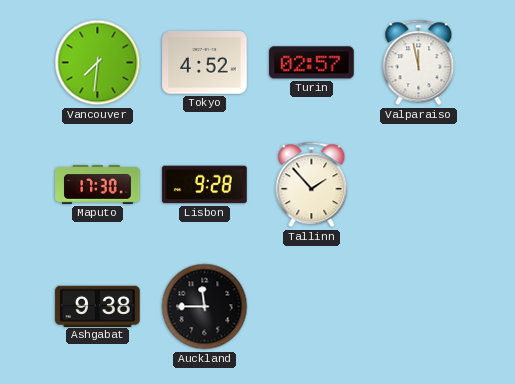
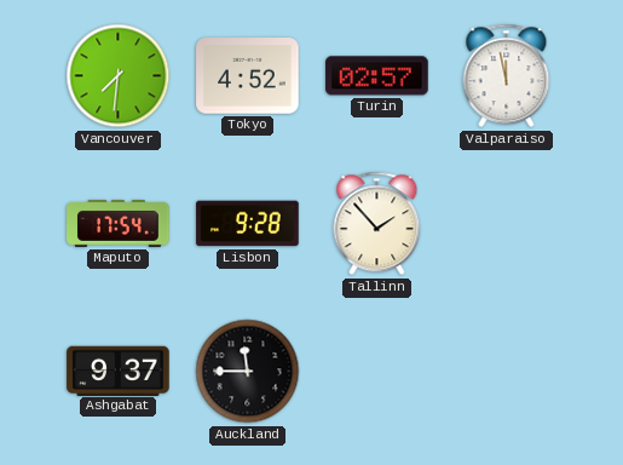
Maputo: 17:30 -> 17:54 (119, 224)
Ashgabat: 9:38 -> 9:37 (119, 371)
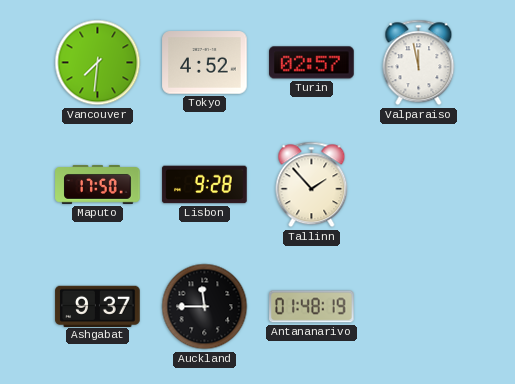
Maputo: 17:54 -> 17:50 (98, 185)
Antananarivo: none -> 01:48 (312, 307)
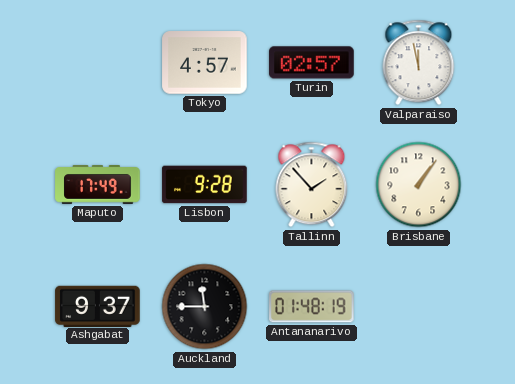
Vancouver: 7:31 -> none (98, 63)
Tokyo: 4:52 -> 4:57 (205, 63)
Maputo: 17:50 -> 17:49 (98, 185)
Brisbane: none -> 1:06 (419, 185)
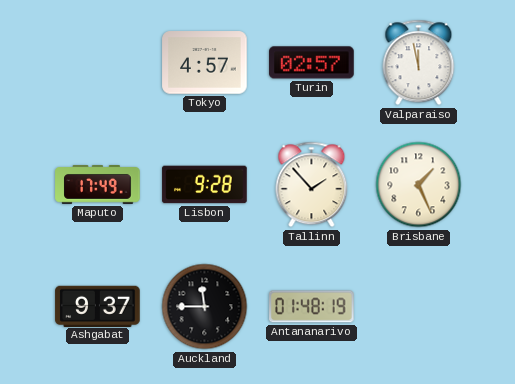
Brisbane: 1:06 -> 1:26 (419, 185)
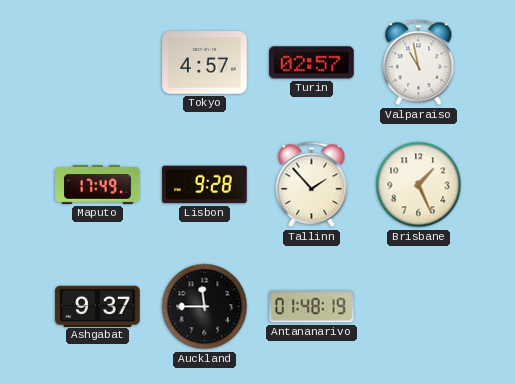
Valparaiso: 11:58 -> 10:58 (419, 63)
